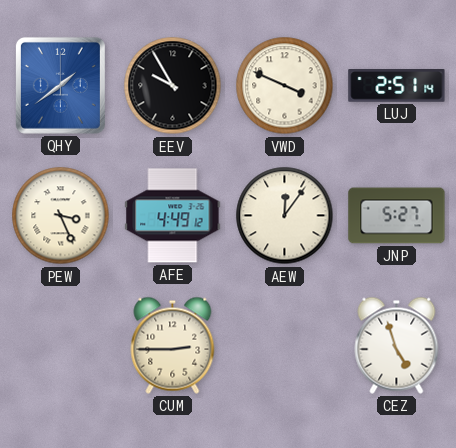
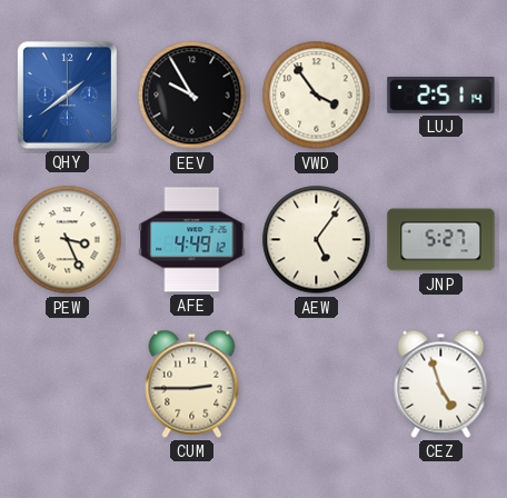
VWD: 3:49 -> 3:54 (317, 96)
AEW: 12:06 -> 5:06 (317, 240)
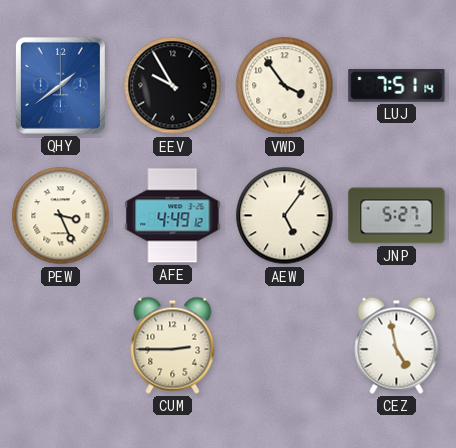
LUJ: 2:51 -> 7:51 (397, 86)
CEZ: 4:57 -> 4:58 (397, 345)
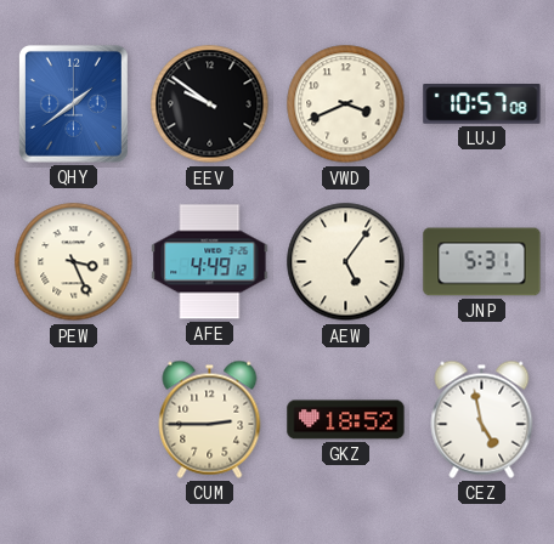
EEV: 9:55 -> 9:51 (210, 104)
VWD: 3:54 -> 3:41 (346, 104)
LUJ: 7:51 -> 10:57 (482, 104)
JNP: 5:27 -> 5:31 (482, 262)
GKZ: none -> 18:52 (346, 420)
